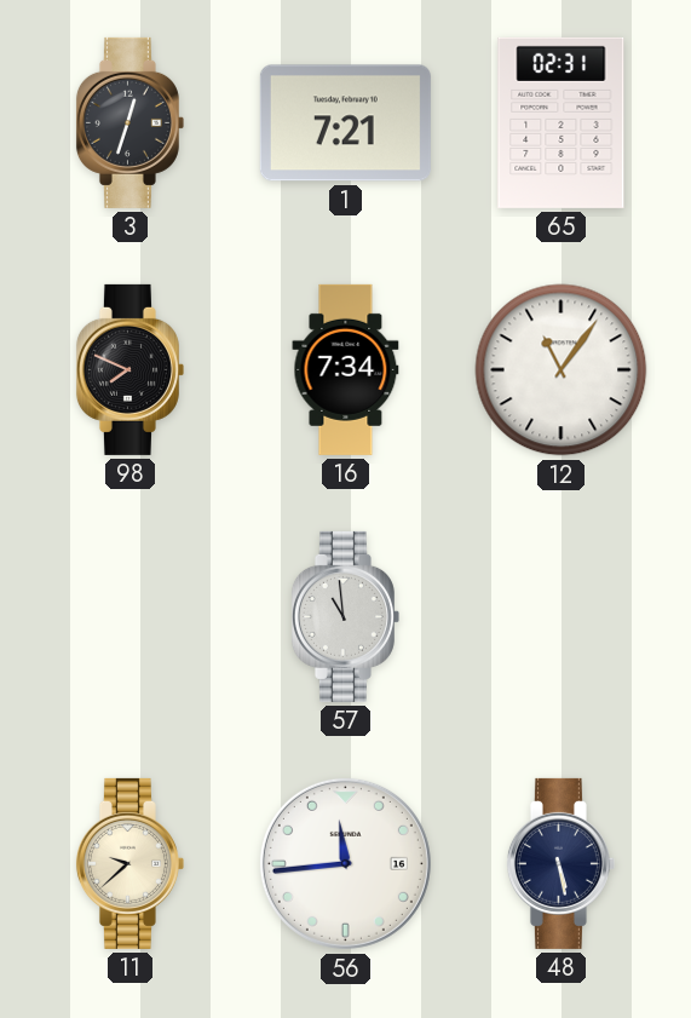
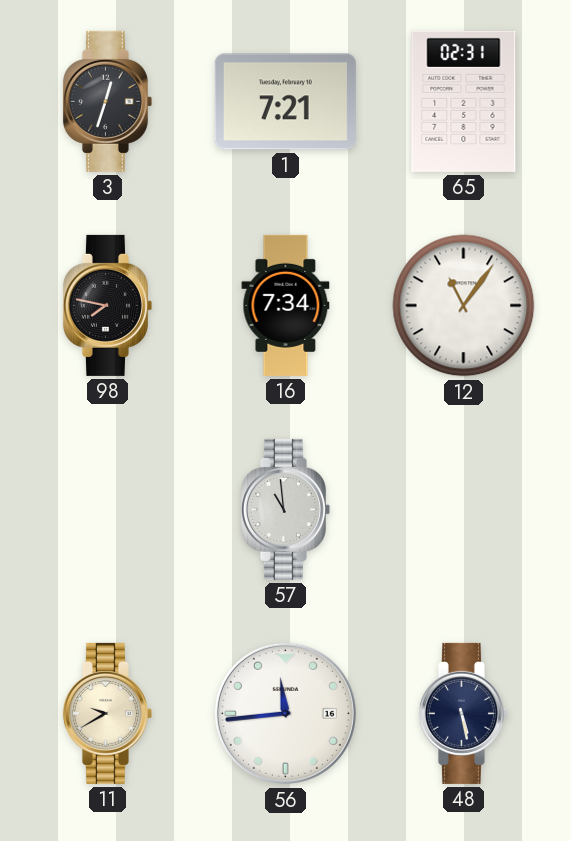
98: 7:49 -> 7:47 (107, 305)
11: 9:38 -> 9:40 (107, 713)
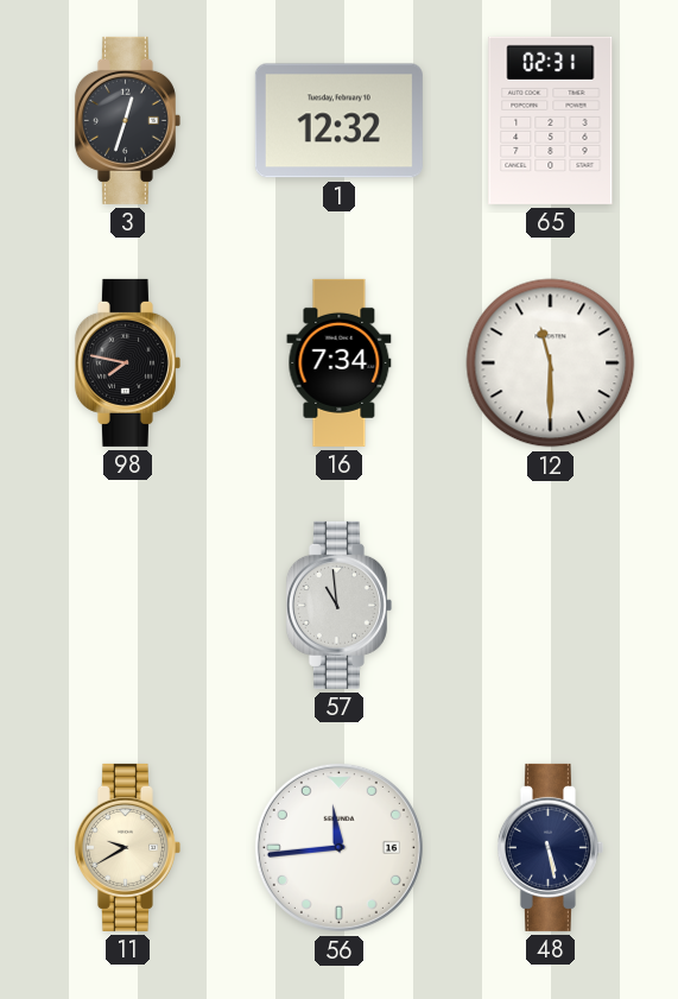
1: 7:21 -> 12:32 (338, 121)
12: 11:06 -> 11:30 (551, 363)
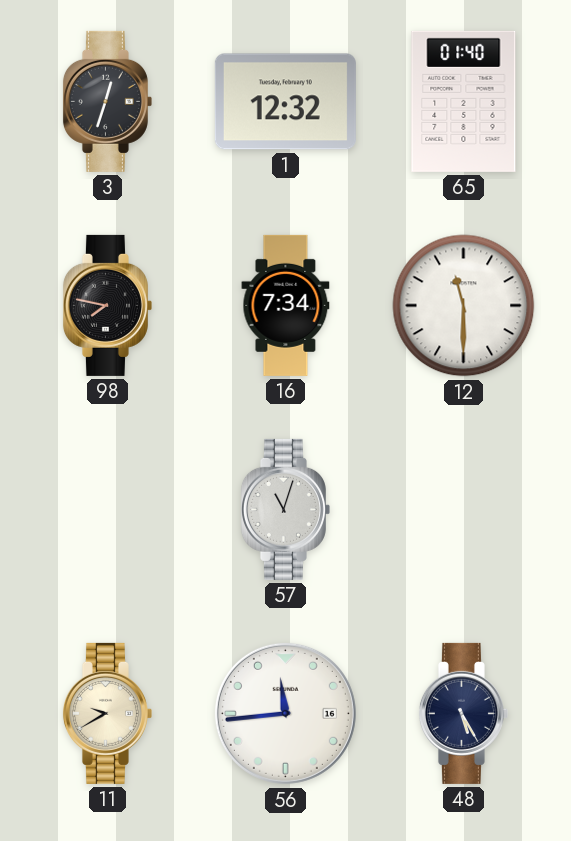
65: 02:31 -> 01:40 (464, 101)
57: 10:59 -> 11:03 (285, 509)
48: 5:28 -> 5:25 (463, 713)
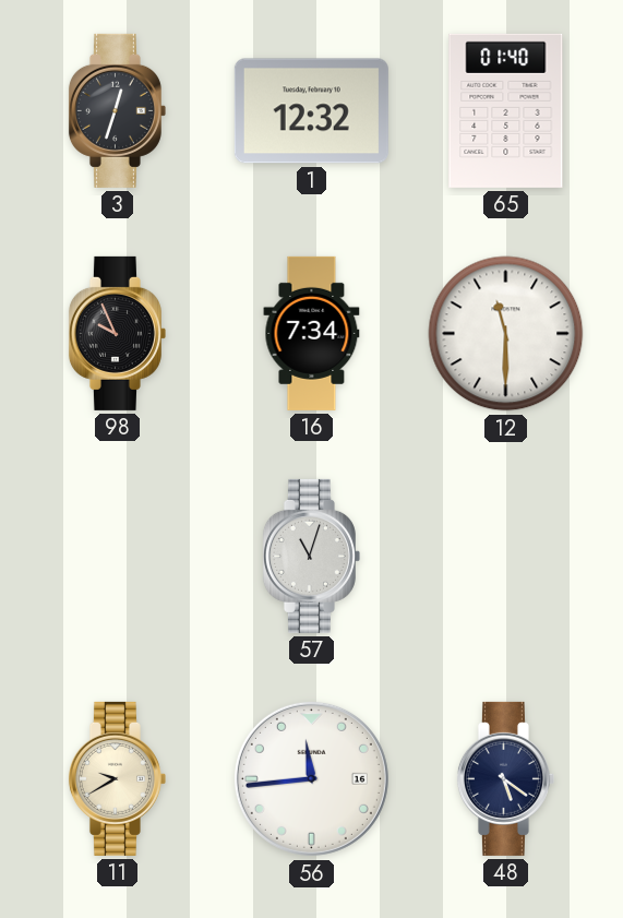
98: 7:47 -> 9:56 (117, 333)
48: 5:25 -> 5:21 (505, 778)
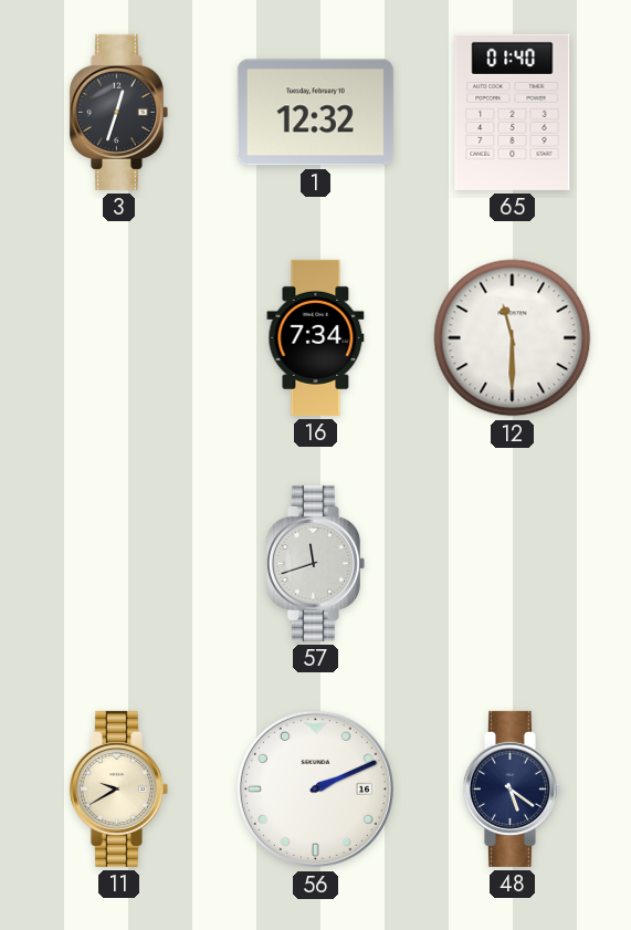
98: 9:56 -> none (117, 333)
57: 11:03 -> 11:42 (315, 563)
56: 11:44 -> 2:11 (315, 788)
